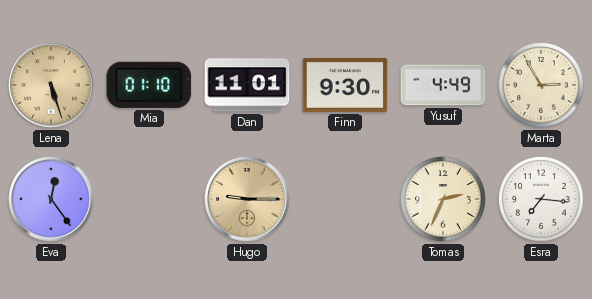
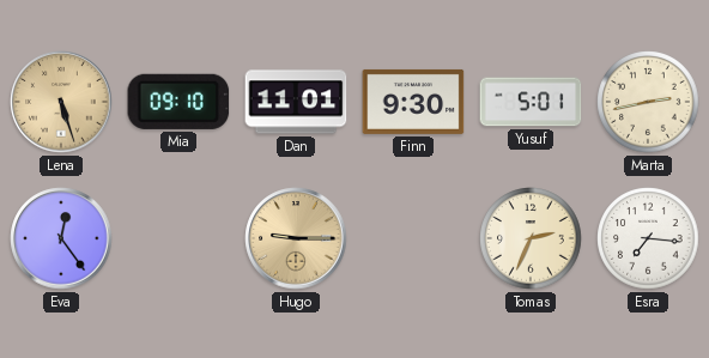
Mia: 01:10 -> 09:10 (178, 102)
Yusuf: 4:49 -> 5:01 (531, 102)
Marta: 2:55 -> 2:43 (648, 102)
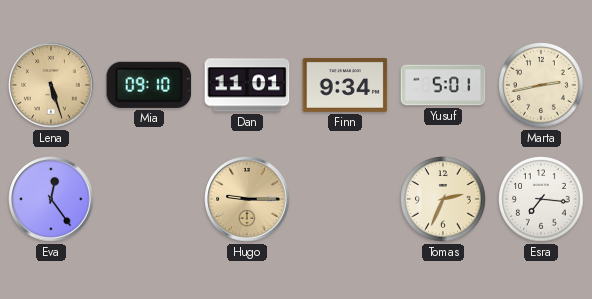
Finn: 9:30 -> 9:34 (345, 85)
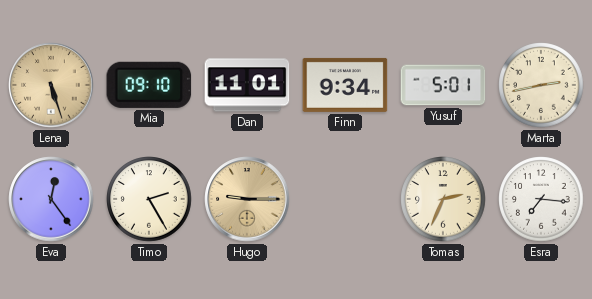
Timo: none -> 2:25 (149, 199)
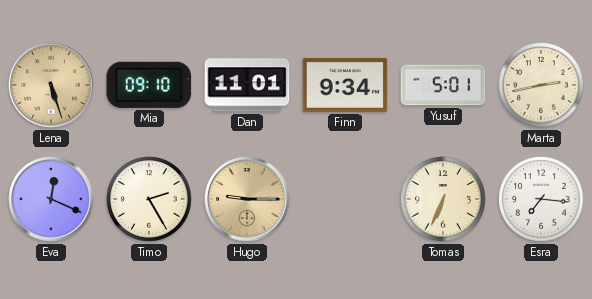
Eva: 12:24 -> 12:19 (51, 199)
Tomas: 2:34 -> 6:34 (443, 199)
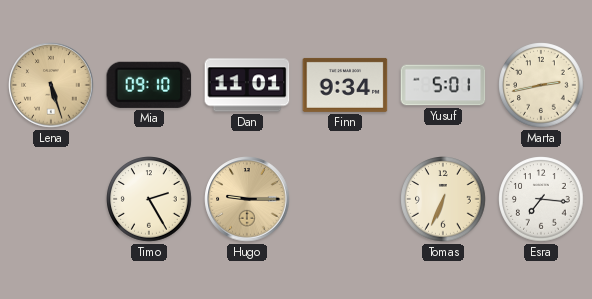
Eva: 12:19 -> none (51, 199)
